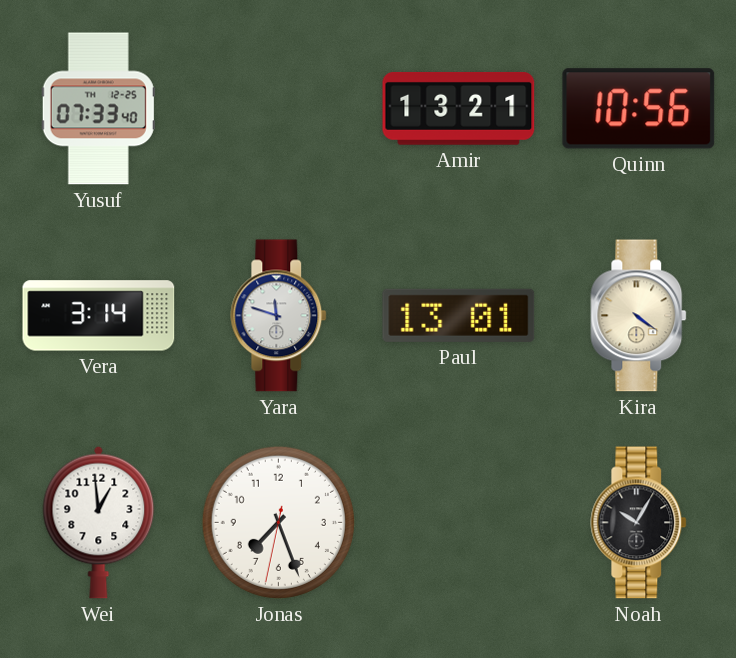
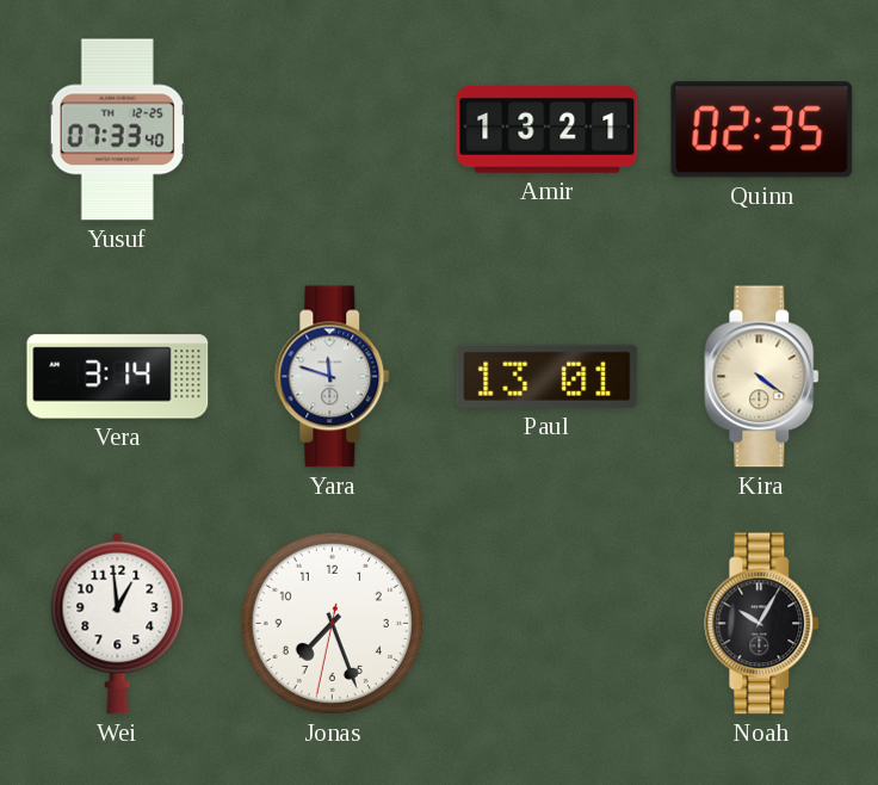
Quinn: 10:56 -> 02:35 (762, 130)
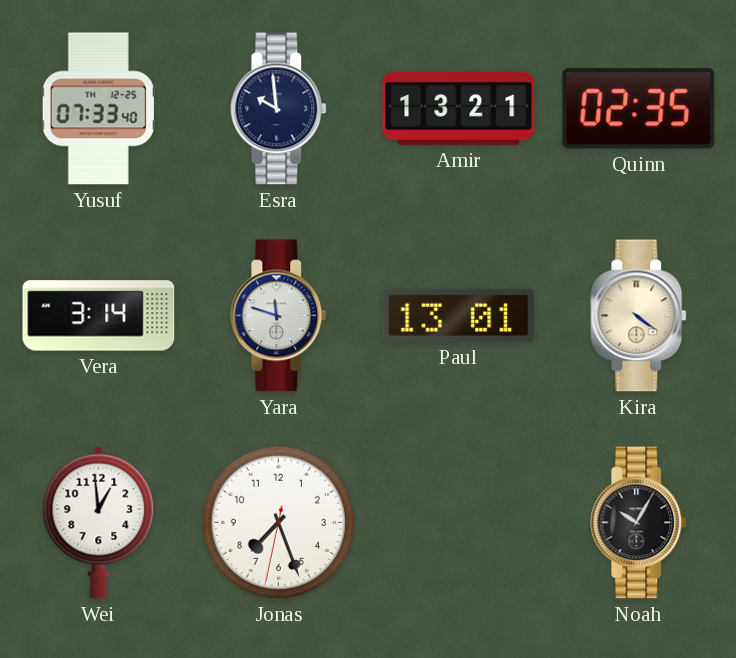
Esra: none -> 9:59 (279, 109)
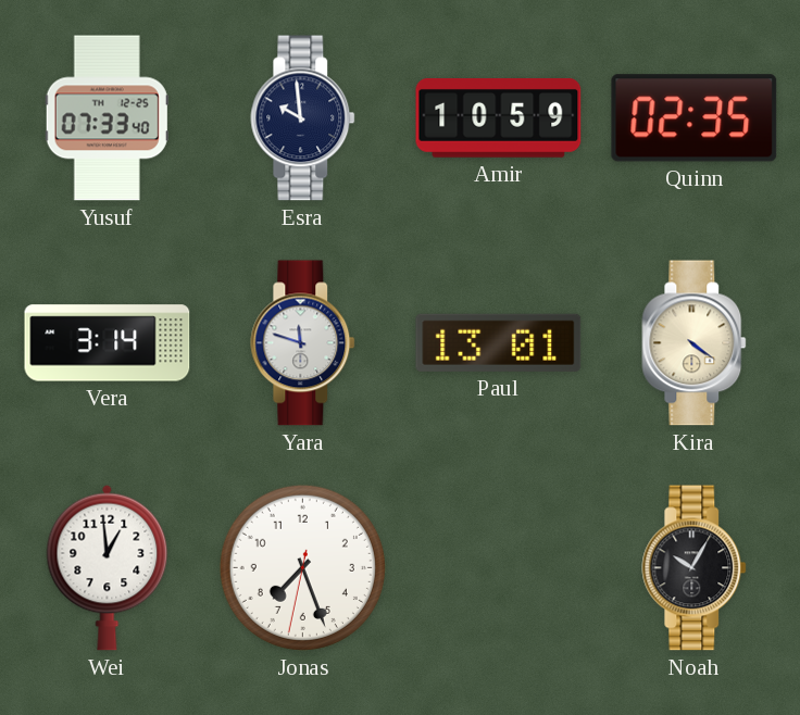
Amir: 13:21 -> 10:59 (499, 117)
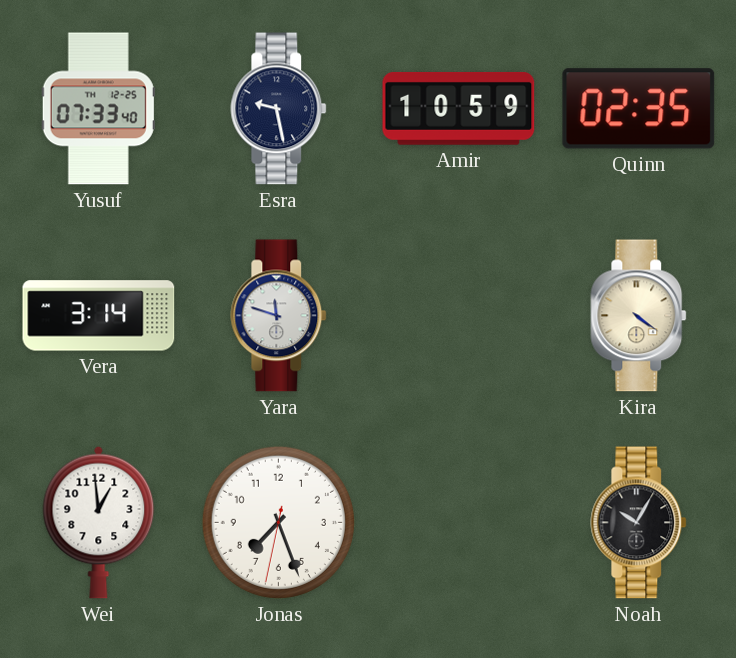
Esra: 9:59 -> 9:28 (279, 109)
Paul: 13:01 -> none (499, 342)
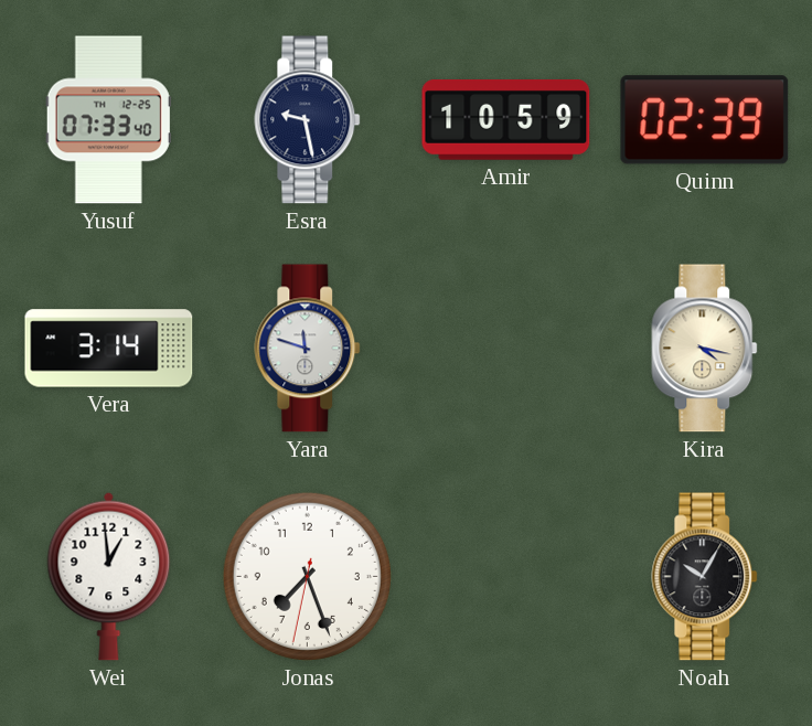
Quinn: 02:35 -> 02:39 (705, 120)
Kira: 4:21 -> 4:17 (705, 349)
